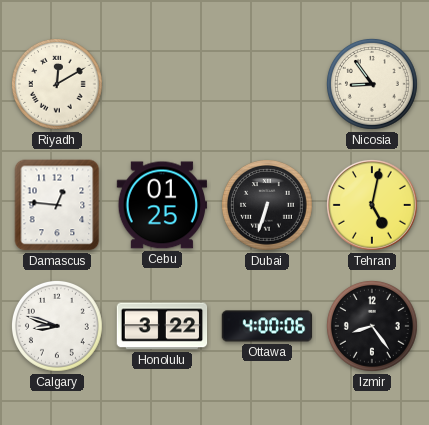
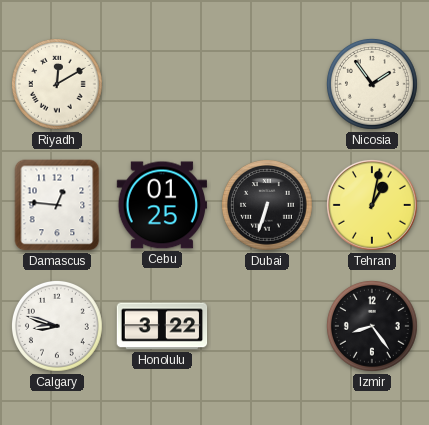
Nicosia: 8:54 -> 1:54 (372, 84)
Tehran: 5:02 -> 1:02 (372, 205)
Ottawa: 4:00 -> none (267, 326)
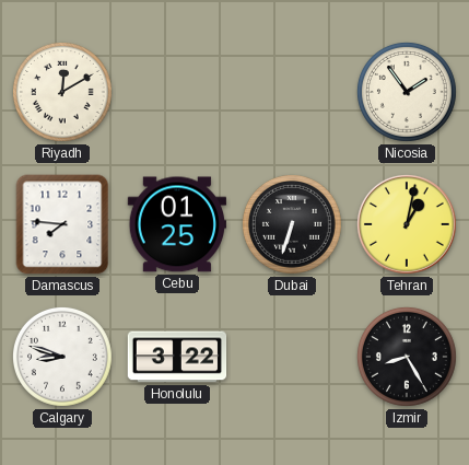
Damascus: 12:46 -> 7:46 (62, 224)
Izmir: 8:24 -> 8:25 (407, 357)
